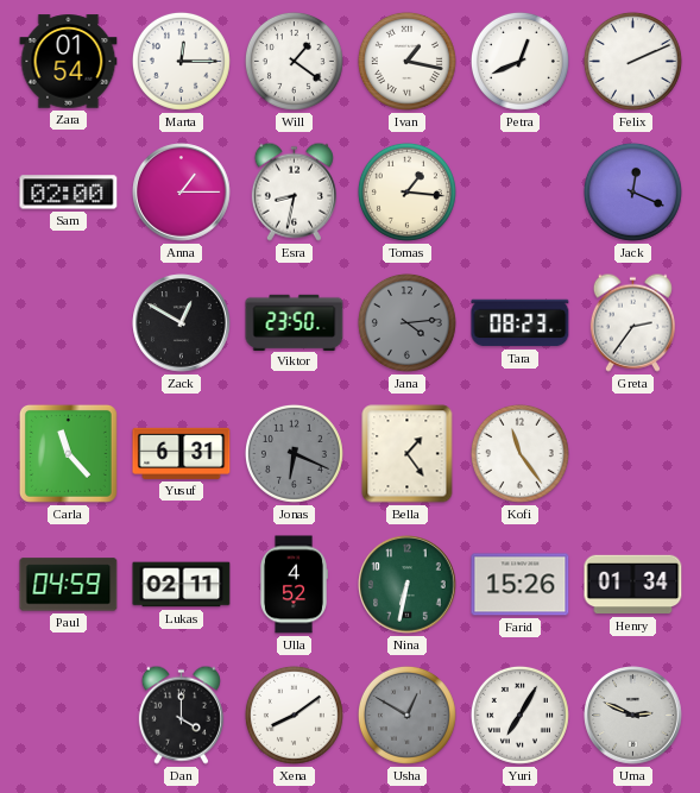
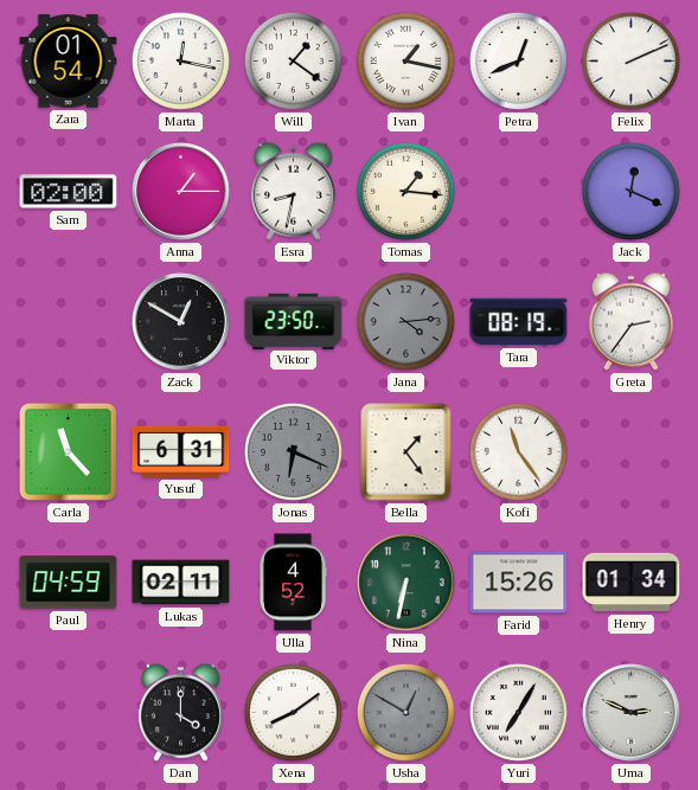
Marta: 12:15 -> 12:17 (180, 60)
Tara: 08:23 -> 08:19 (519, 322)
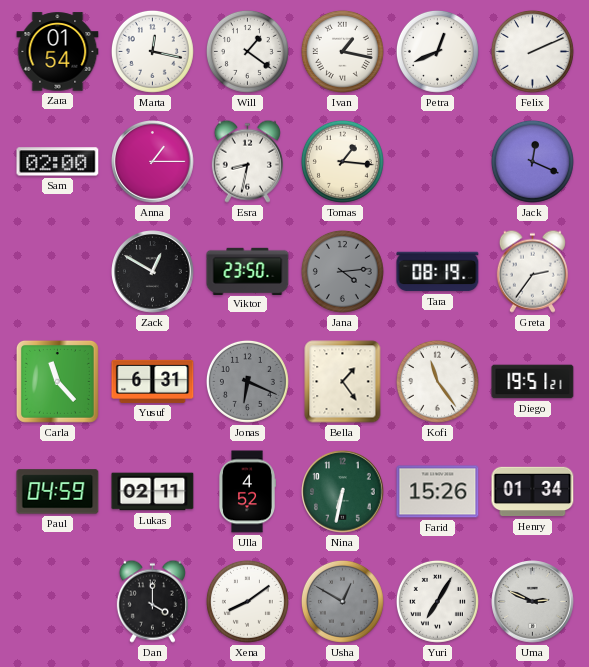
Diego: none -> 19:51 (533, 382)
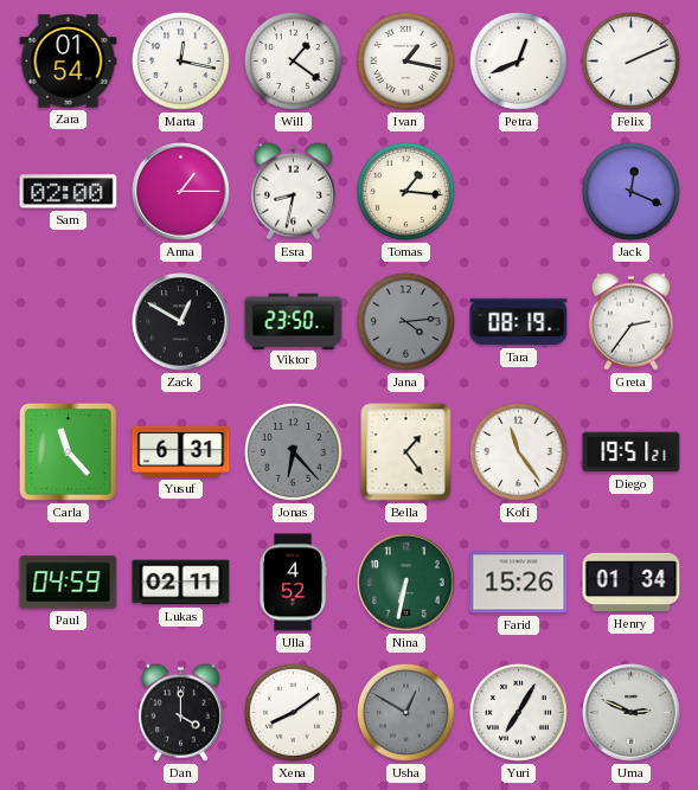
Jonas: 6:19 -> 6:23 (293, 451)
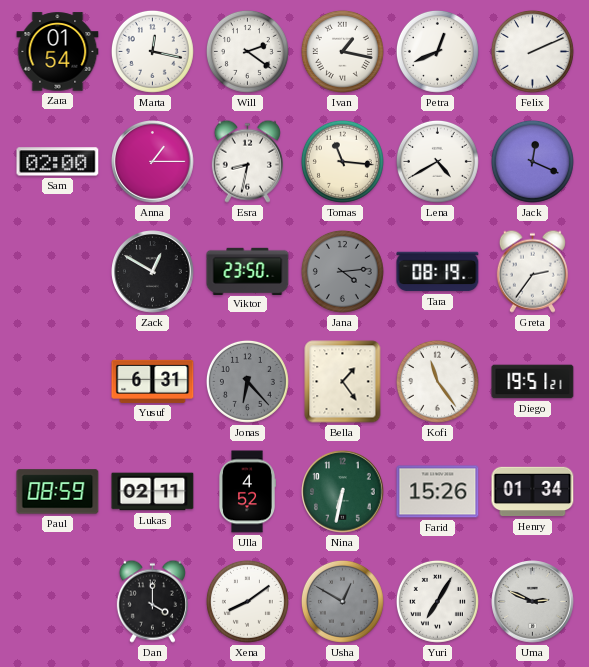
Will: 1:21 -> 2:21 (247, 51)
Tomas: 1:16 -> 11:16 (342, 161)
Lena: none -> 4:40 (437, 161)
Carla: 11:23 -> none (68, 451)
Paul: 04:59 -> 08:59 (58, 492)
